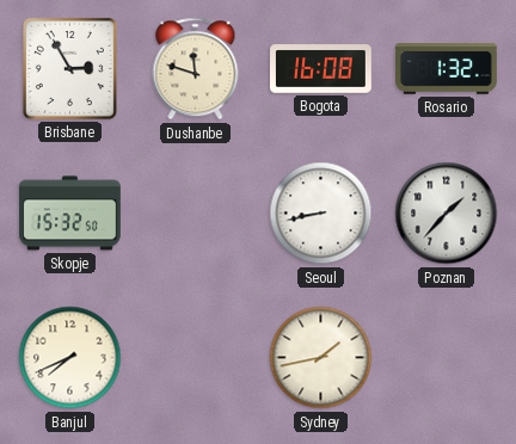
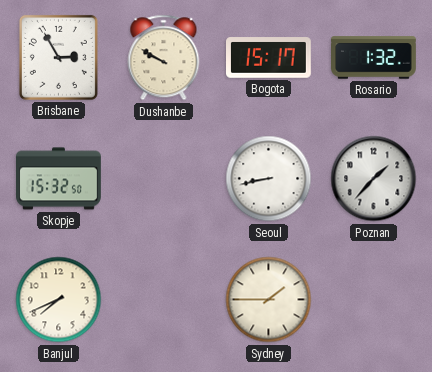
Dushanbe: 11:48 -> 9:50 (164, 58)
Bogota: 16:08 -> 15:17 (269, 58)
Sydney: 1:43 -> 1:45 (269, 300)
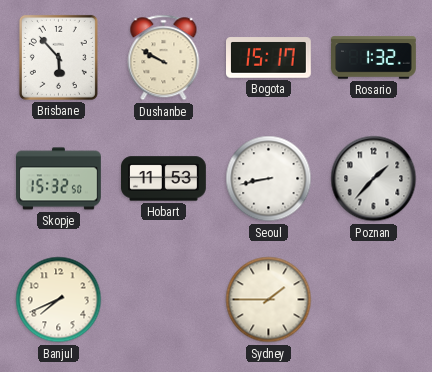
Brisbane: 2:55 -> 5:53 (58, 57)
Hobart: none -> 11:53 (164, 179)
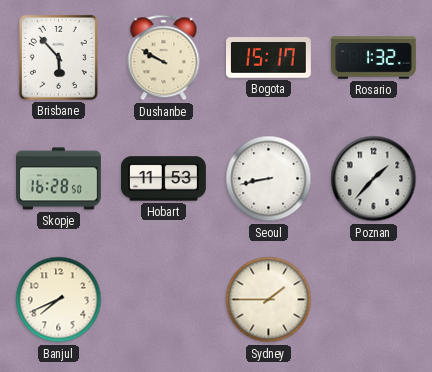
Skopje: 15:32 -> 16:28 (59, 179)
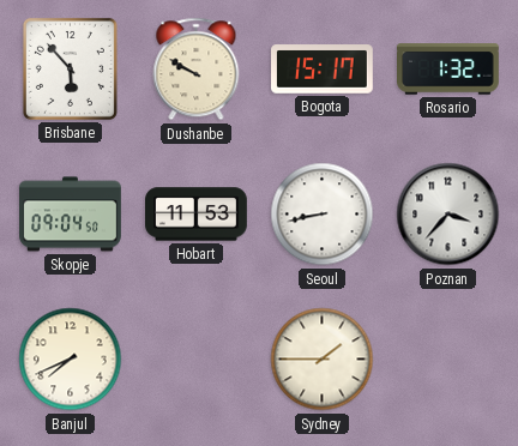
Skopje: 16:28 -> 09:04 (71, 215)
Poznan: 1:37 -> 3:37 (448, 215)
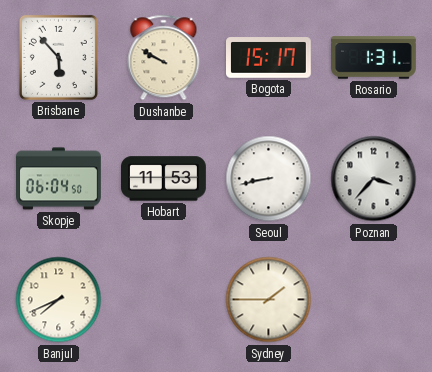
Rosario: 1:32 -> 1:31 (374, 58)
Skopje: 09:04 -> 06:04 (59, 179)
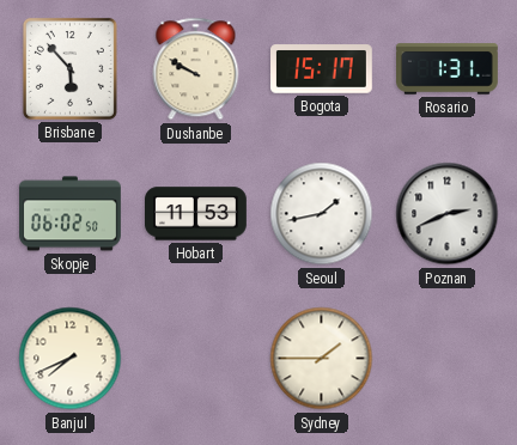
Skopje: 06:04 -> 06:02 (71, 214)
Seoul: 8:43 -> 1:43 (322, 214)
Poznan: 3:37 -> 2:41 (448, 214)
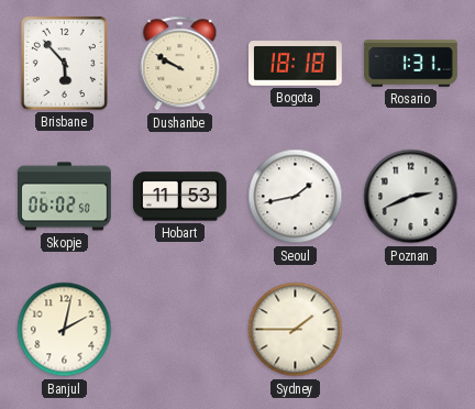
Bogota: 15:17 -> 18:18 (296, 64)
Banjul: 7:41 -> 2:02 (65, 330)
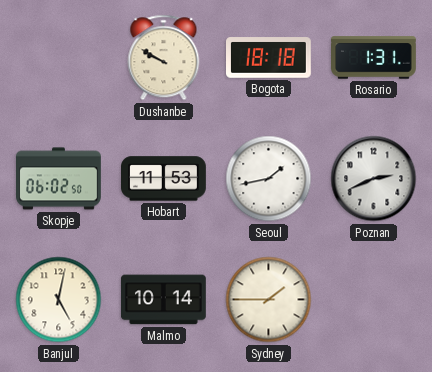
Brisbane: 5:53 -> none (64, 63)
Banjul: 2:02 -> 5:02 (59, 300)
Malmo: none -> 10:14 (164, 300)
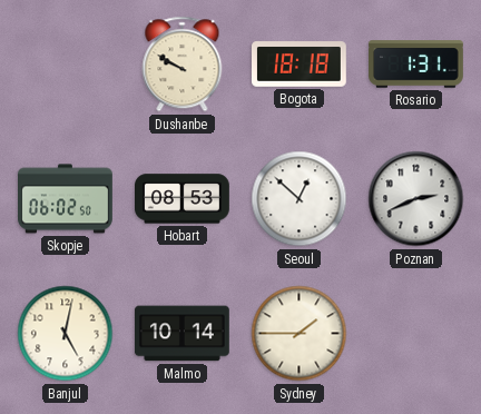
Hobart: 11:53 -> 08:53 (183, 199)
Seoul: 1:43 -> 12:52 (300, 199)
